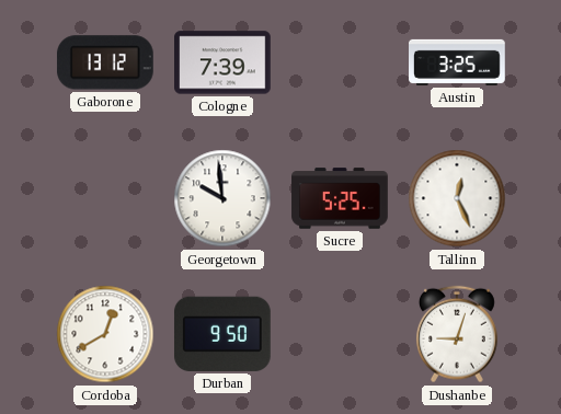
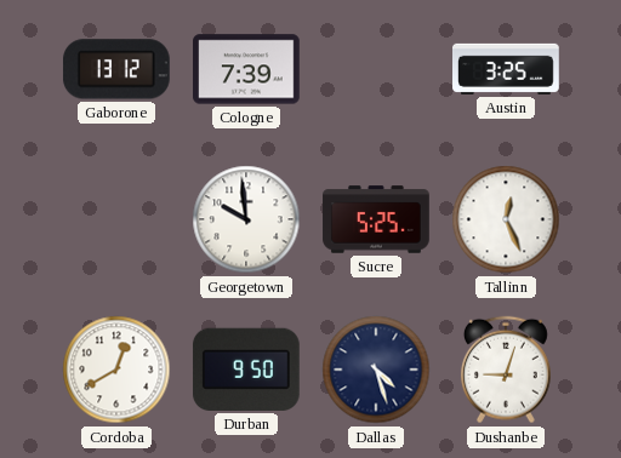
Dallas: none -> 4:27 (376, 370)
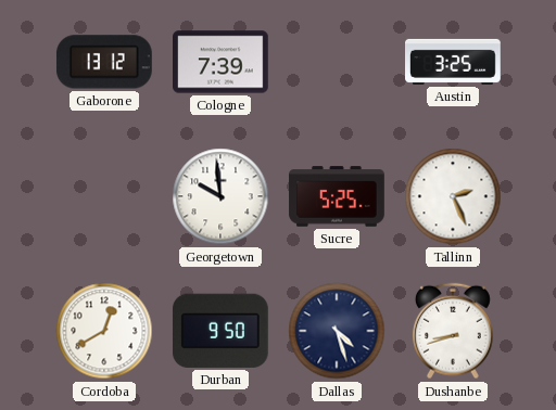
Tallinn: 12:26 -> 2:26 (453, 196)
Dushanbe: 9:03 -> 8:42 (453, 331)
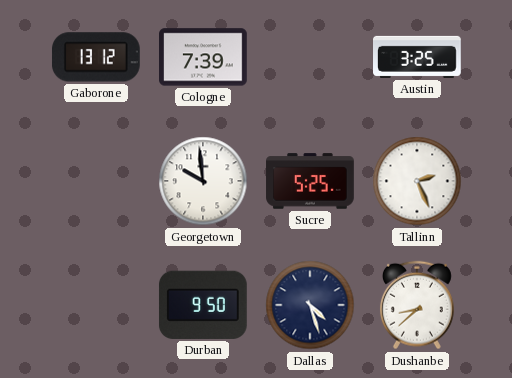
Cordoba: 12:40 -> none (104, 331)
Dushanbe: 8:42 -> 8:38 (417, 305)
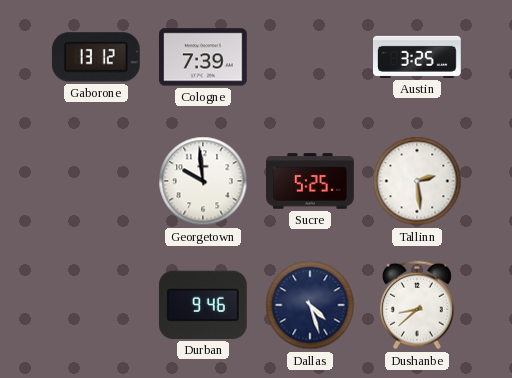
Tallinn: 2:26 -> 2:29 (417, 181)
Durban: 9:50 -> 9:46 (203, 305)
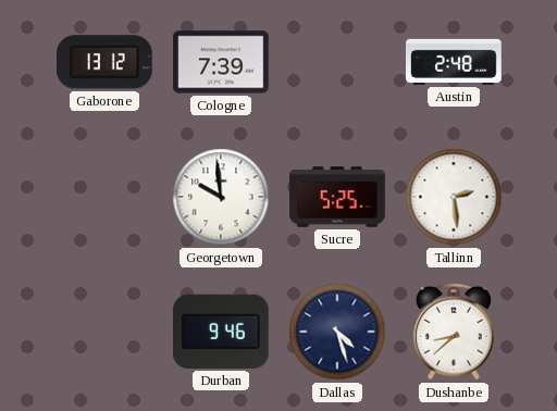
Austin: 3:25 -> 2:48 (455, 62)
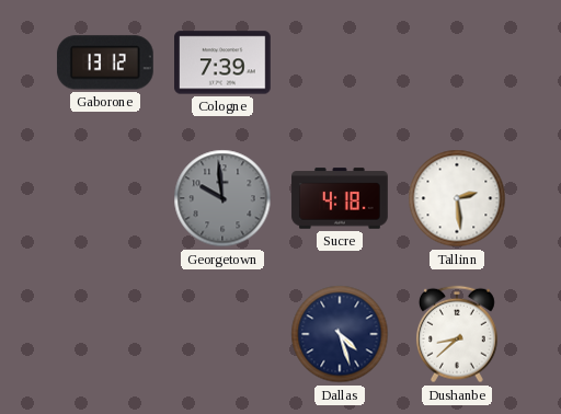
Austin: 2:48 -> none (455, 62)
Georgetown dial: white -> grey (222, 198)
Sucre: 5:25 -> 4:18 (340, 198)
Durban: 9:46 -> none (221, 332)
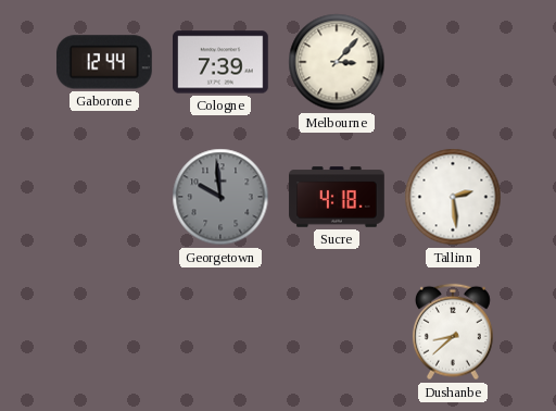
Gaborone: 13:12 -> 12:44 (104, 62)
Melbourne: none -> 3:07 (337, 62)
Dallas: 4:27 -> none (340, 334)
